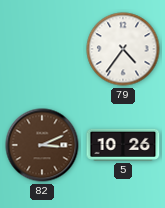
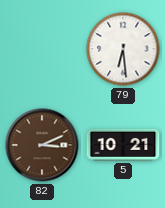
79: 4:36 -> 6:29 (123, 49)
5: 10:26 -> 10:21 (123, 145)
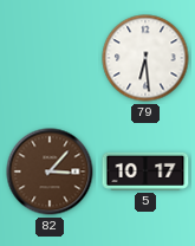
82: 3:11 -> 3:07 (50, 171)
5: 10:21 -> 10:17 (145, 171)
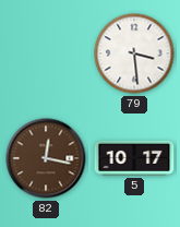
79: 6:29 -> 3:29 (134, 53)
82: 3:07 -> 12:17 (46, 158)
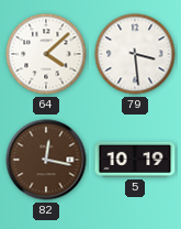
64: none -> 4:08 (46, 54)
5: 10:17 -> 10:19 (135, 160)
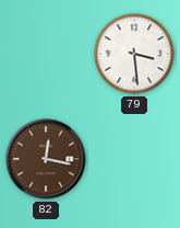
64: 4:08 -> none (46, 54)
5: 10:19 -> none (135, 160)
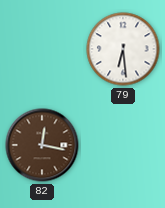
79: 3:29 -> 6:29 (123, 49)
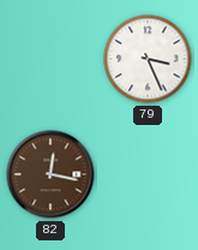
79: 6:29 -> 3:26 (148, 59)
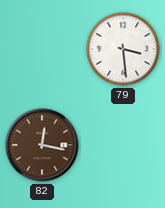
79: 3:26 -> 3:29 (123, 49)
